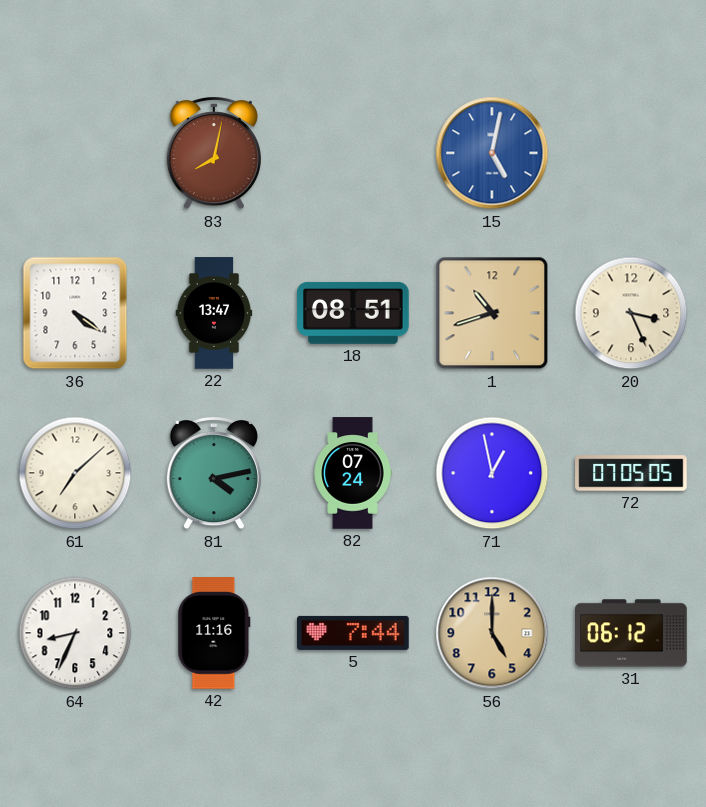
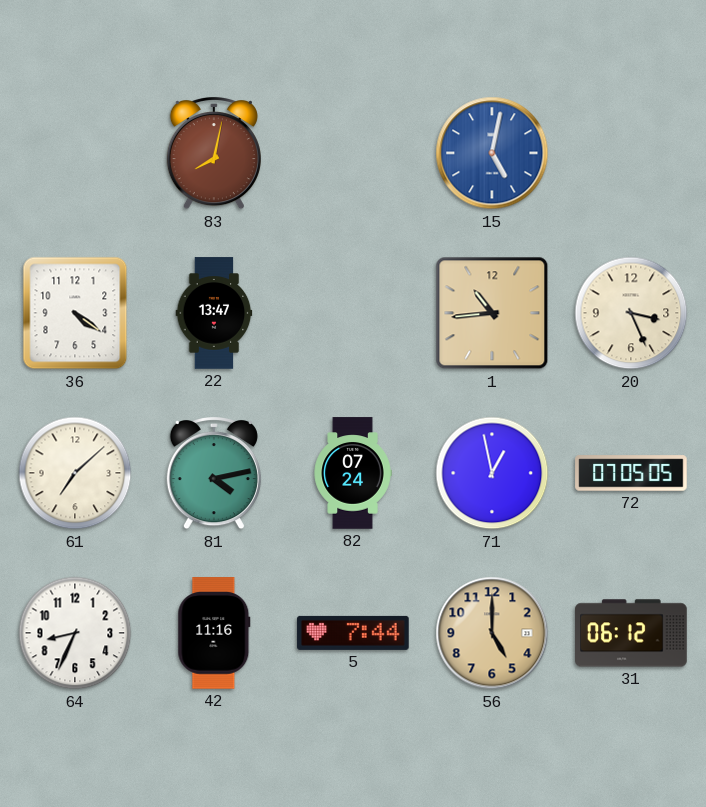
18: 08:51 -> none (354, 313)
1: 10:42 -> 10:44 (492, 313)
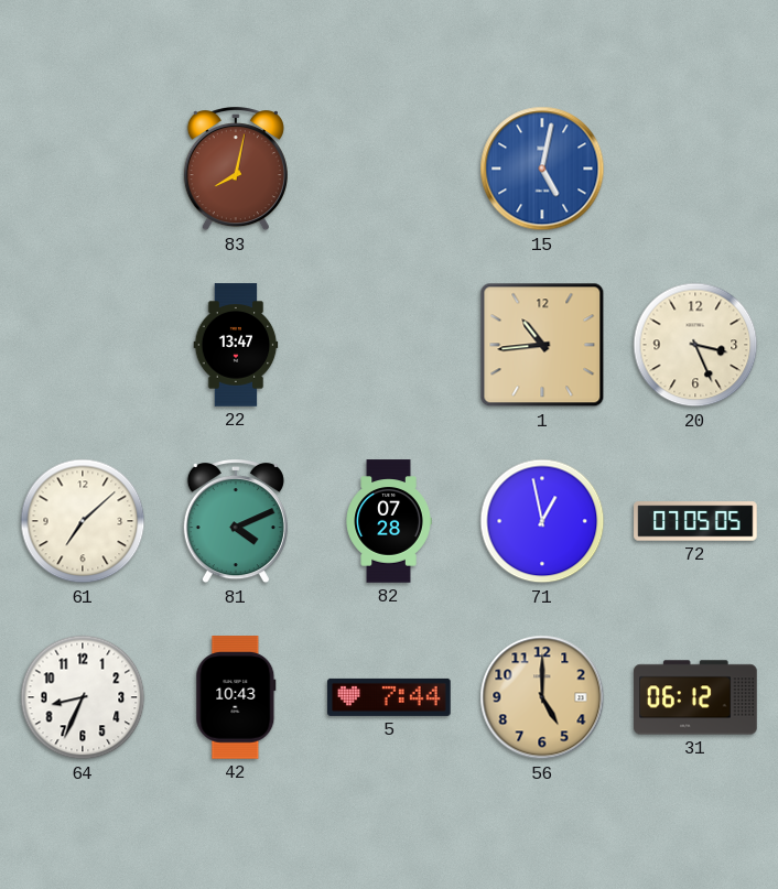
36: 4:21 -> none (75, 313)
81: 4:13 -> 4:11 (236, 522)
82: 07:24 -> 07:28 (389, 521)
42: 11:16 -> 10:43 (236, 697)
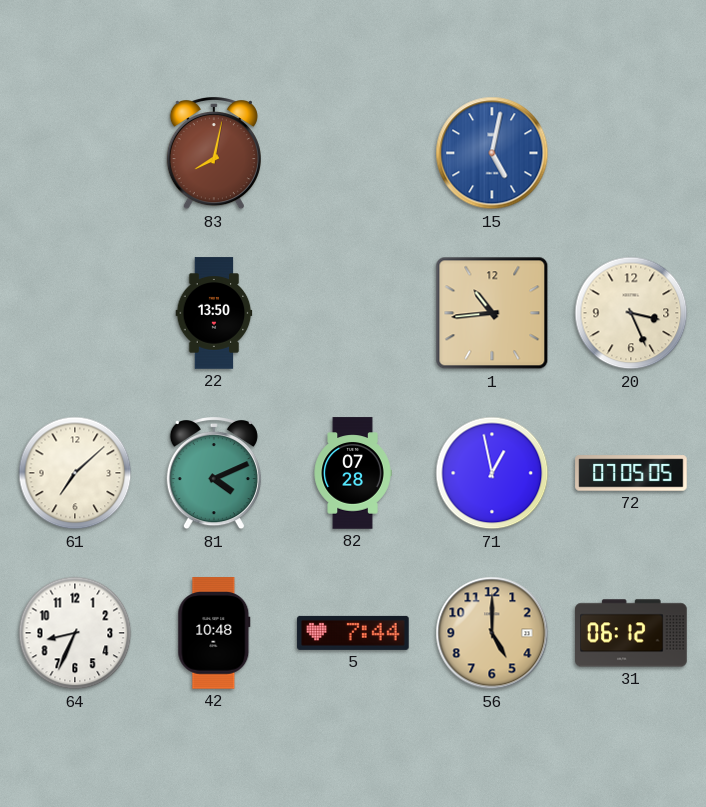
22: 13:47 -> 13:50 (214, 313)
42: 10:43 -> 10:48 (214, 633)
